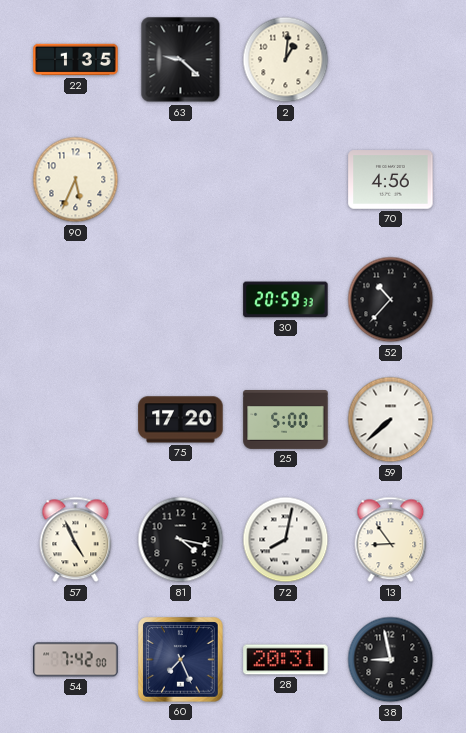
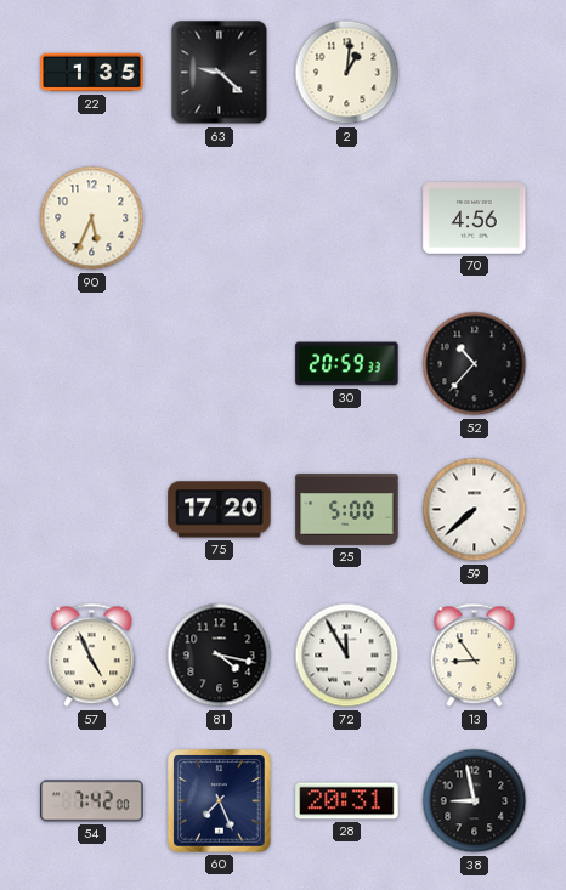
72: 8:02 -> 11:55 (347, 656)
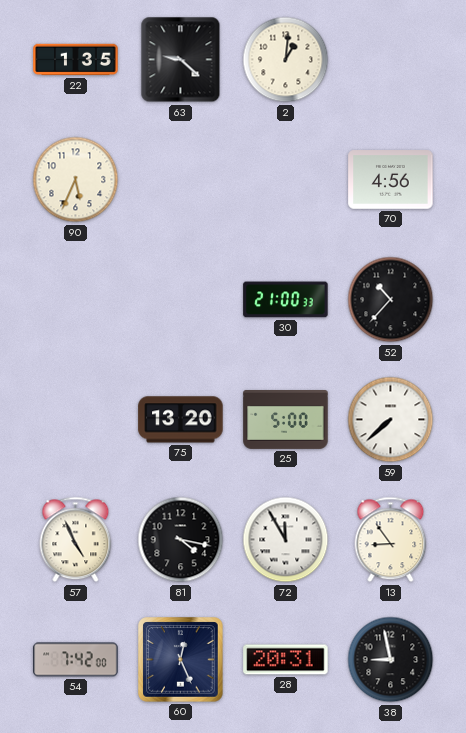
30: 20:59 -> 21:00 (286, 300)
75: 17:20 -> 13:20 (181, 420)
60: 7:26 -> 12:26 (181, 660)
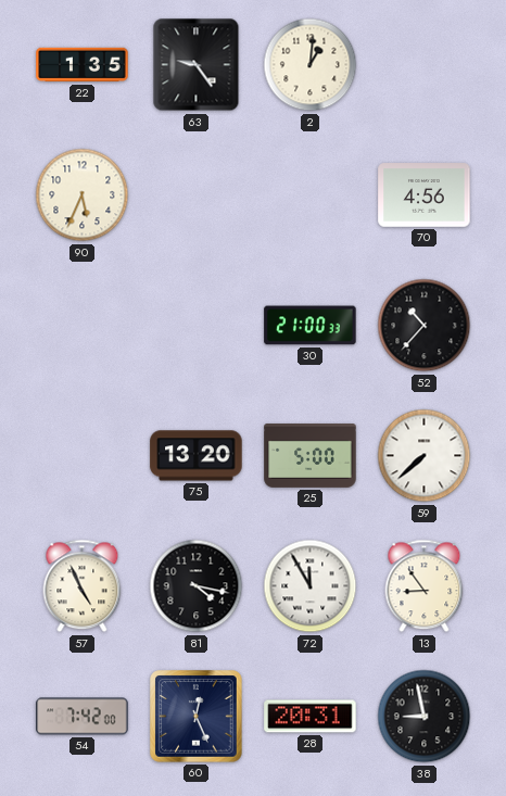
63: 9:22 -> 9:24 (197, 65)
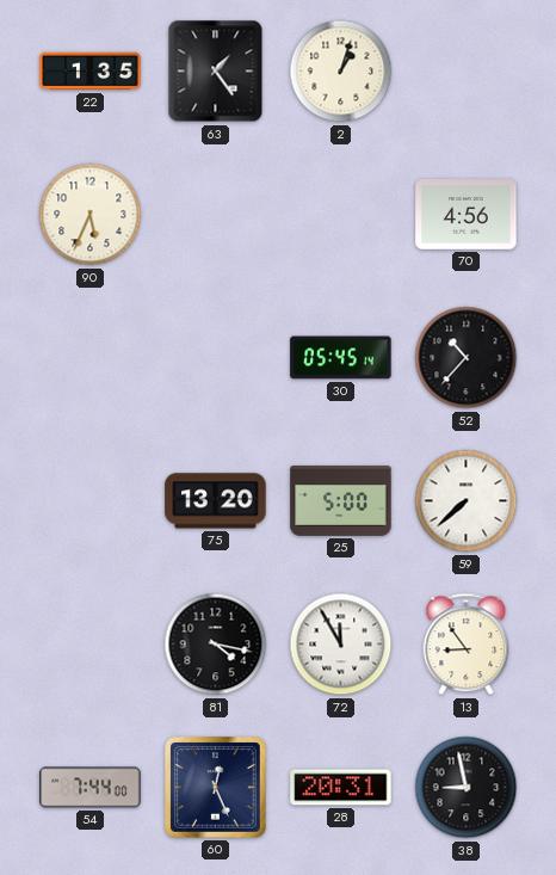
63: 9:24 -> 1:24 (216, 72)
2: 1:01 -> 1:03 (341, 72)
30: 21:00 -> 05:45 (341, 358)
57: 4:56 -> none (83, 586)
54: 7:42 -> 7:44 (91, 788)
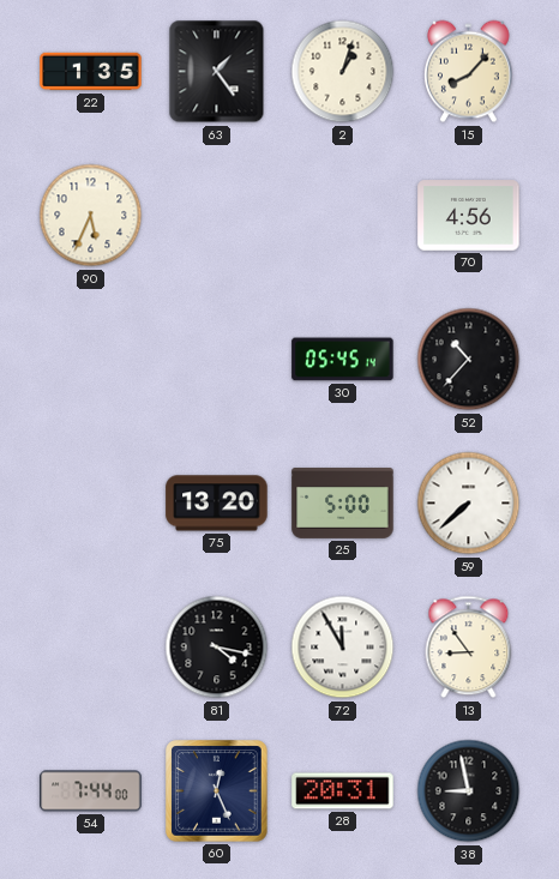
15: none -> 8:07 (469, 72)
